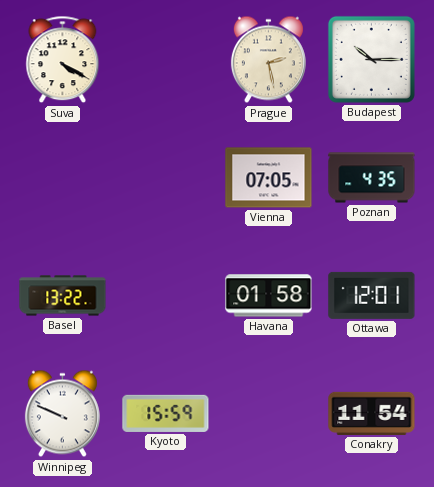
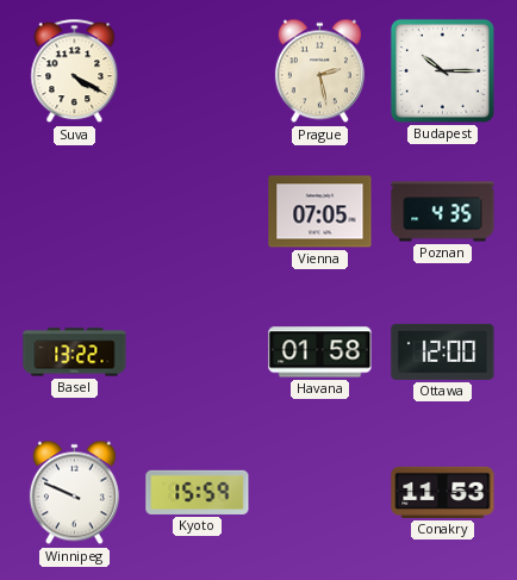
Ottawa: 12:01 -> 12:00 (443, 351)
Conakry: 11:54 -> 11:53 (443, 492)
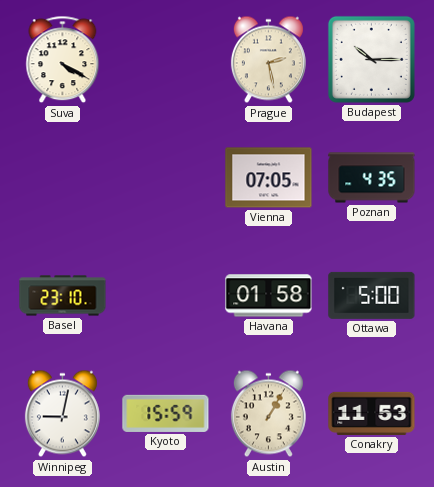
Basel: 13:22 -> 23:10 (63, 296)
Ottawa: 12:00 -> 5:00 (372, 295)
Winnipeg: 9:49 -> 9:02 (62, 414)
Austin: none -> 1:05 (268, 414)
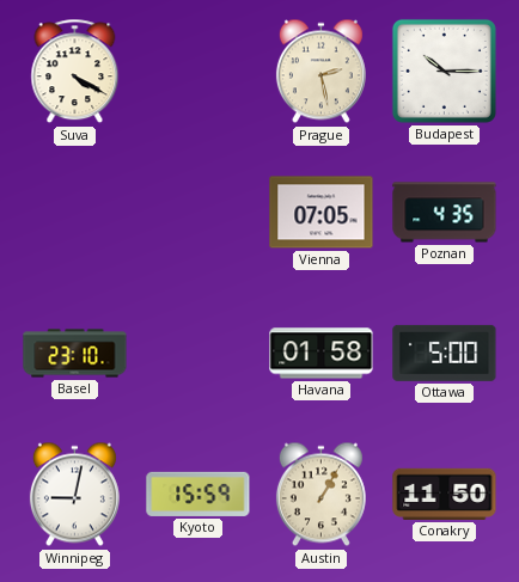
Conakry: 11:53 -> 11:50 (445, 494)
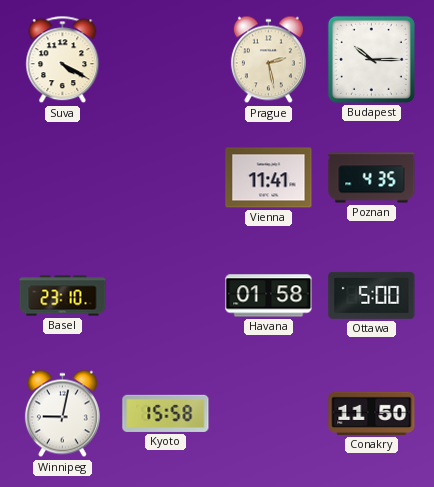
Vienna: 07:05 -> 11:41 (269, 178)
Kyoto: 15:59 -> 15:58 (166, 413)
Austin: 1:05 -> none (320, 495)
